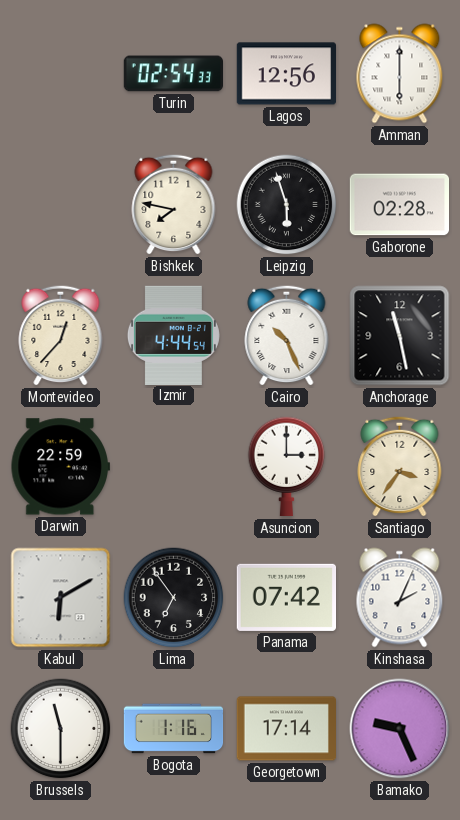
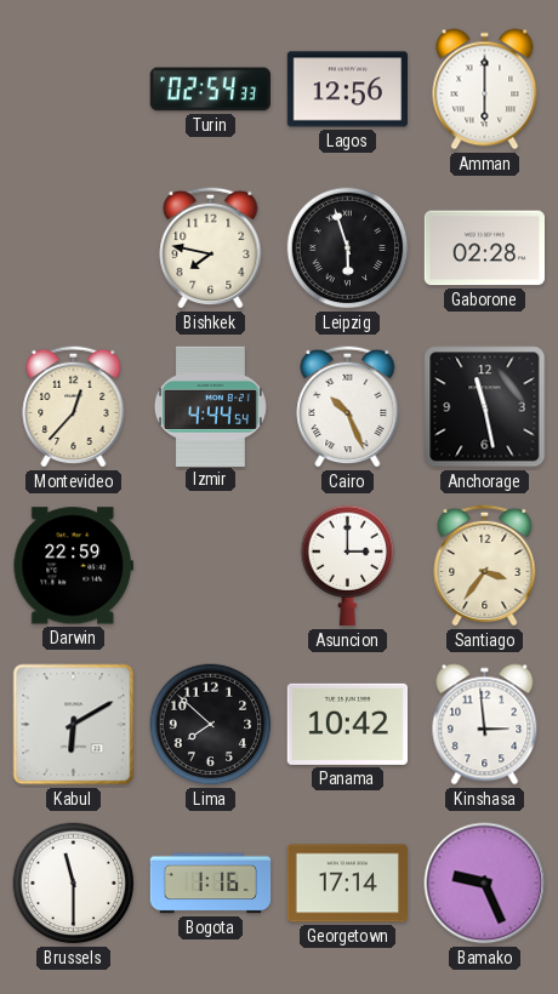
Lima: 6:54 -> 7:52 (211, 725)
Panama: 07:42 -> 10:42 (347, 724)
Kinshasa: 2:04 -> 2:59 (485, 725)
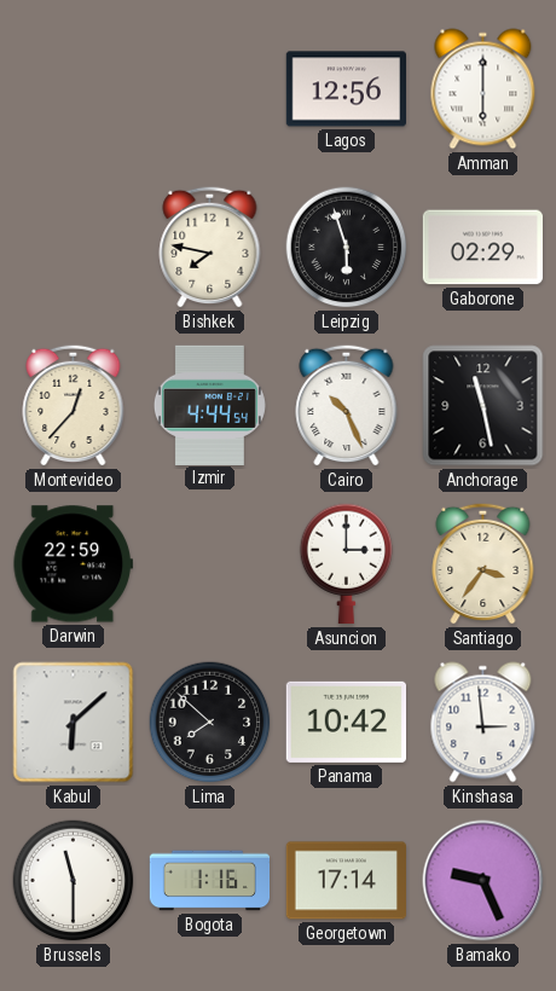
Turin: 02:54 -> none (210, 90)
Gaborone: 02:28 -> 02:29 (482, 248)
Kabul: 6:10 -> 6:08 (74, 723)
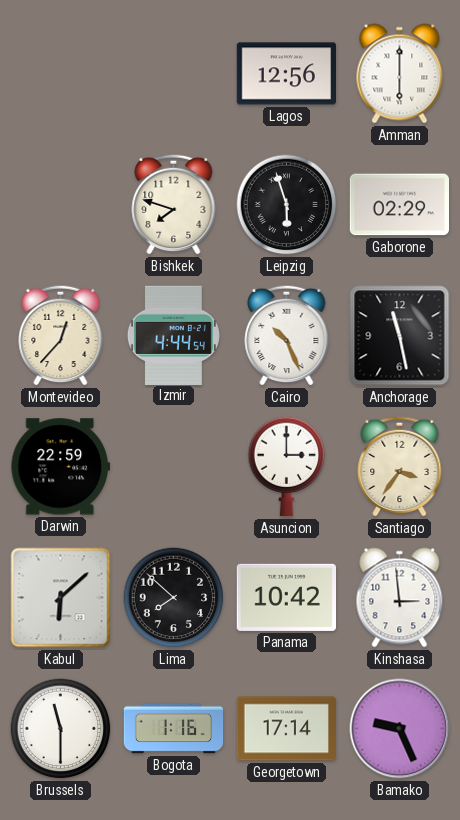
Bishkek: 7:47 -> 7:48 (174, 204)
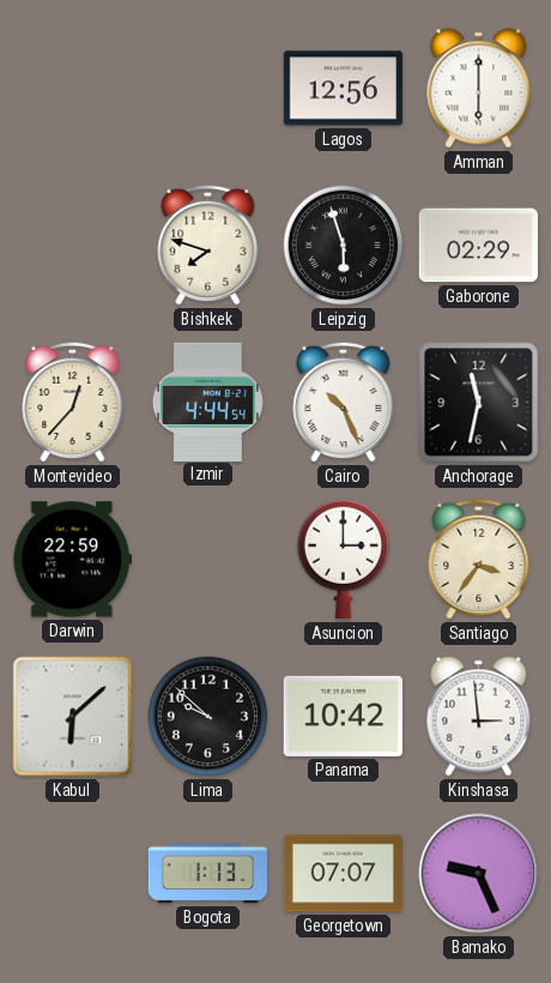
Anchorage: 11:28 -> 11:32 (479, 403)
Lima: 7:52 -> 9:52 (208, 717)
Brussels: 11:30 -> none (61, 729)
Bogota: 1:16 -> 1:13 (208, 874)
Georgetown: 17:14 -> 07:07 (343, 874)
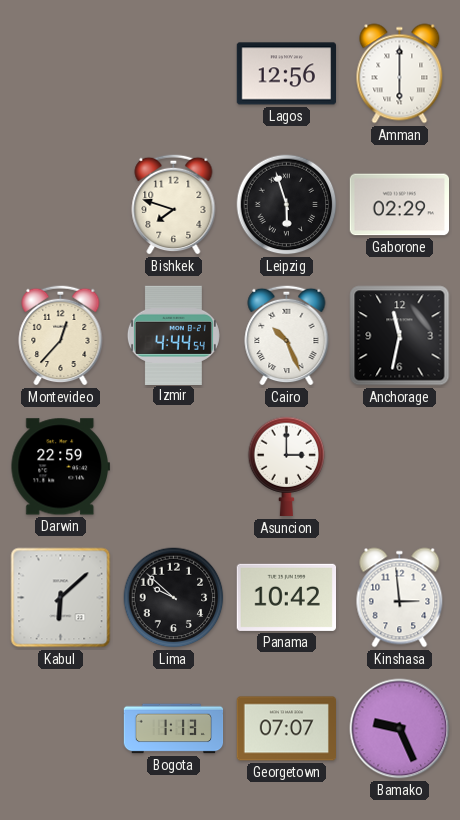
Santiago: 3:36 -> none (479, 559)
